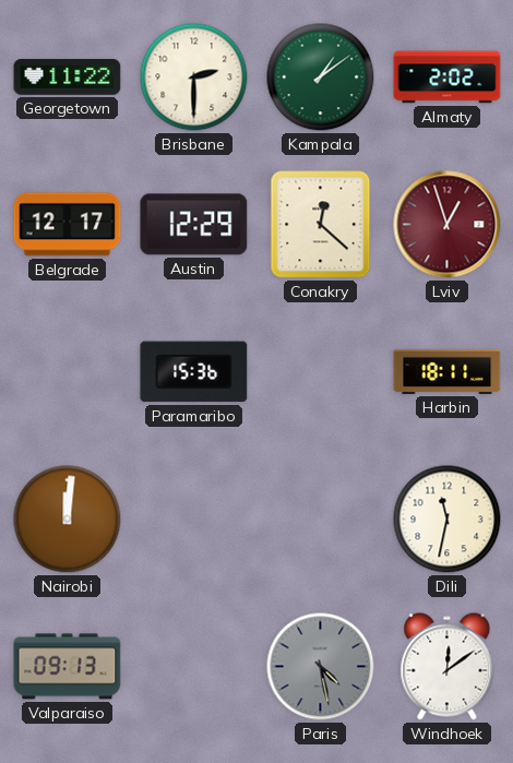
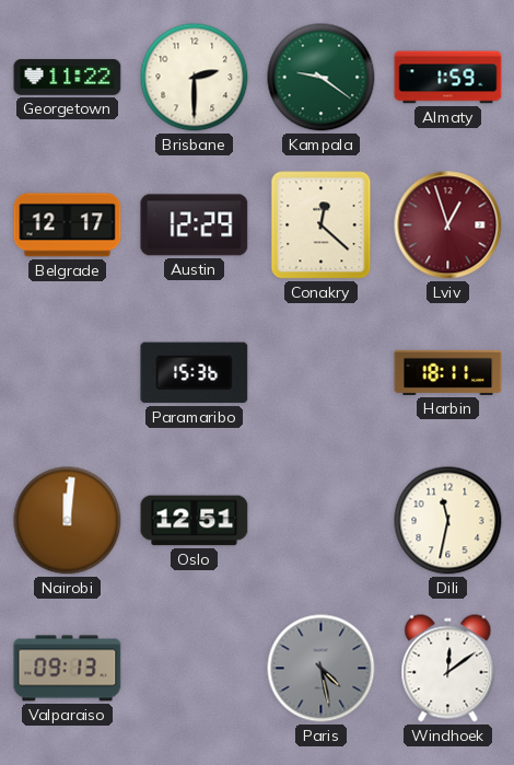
Kampala: 1:09 -> 9:21 (322, 78)
Almaty: 2:02 -> 1:59 (448, 78)
Oslo: none -> 12:51 (195, 521)
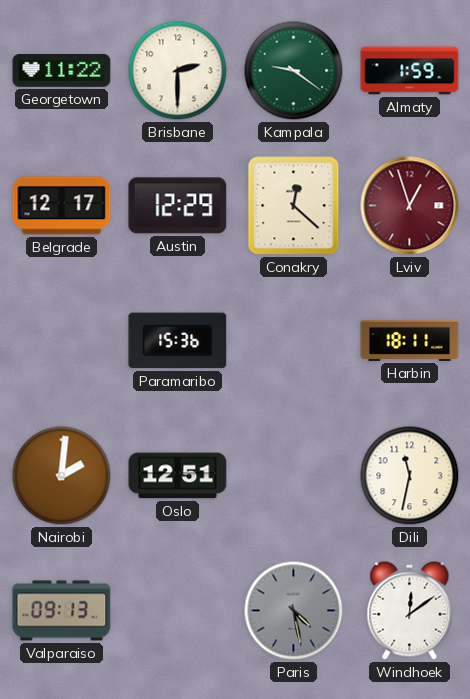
Nairobi: 12:01 -> 2:01 (62, 476)
